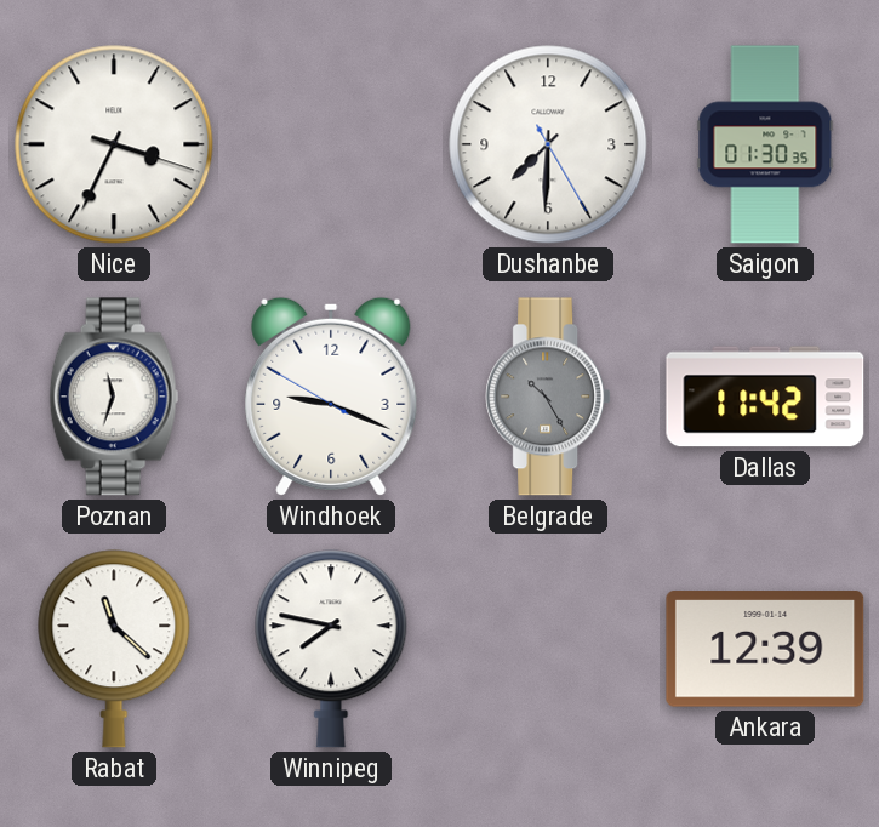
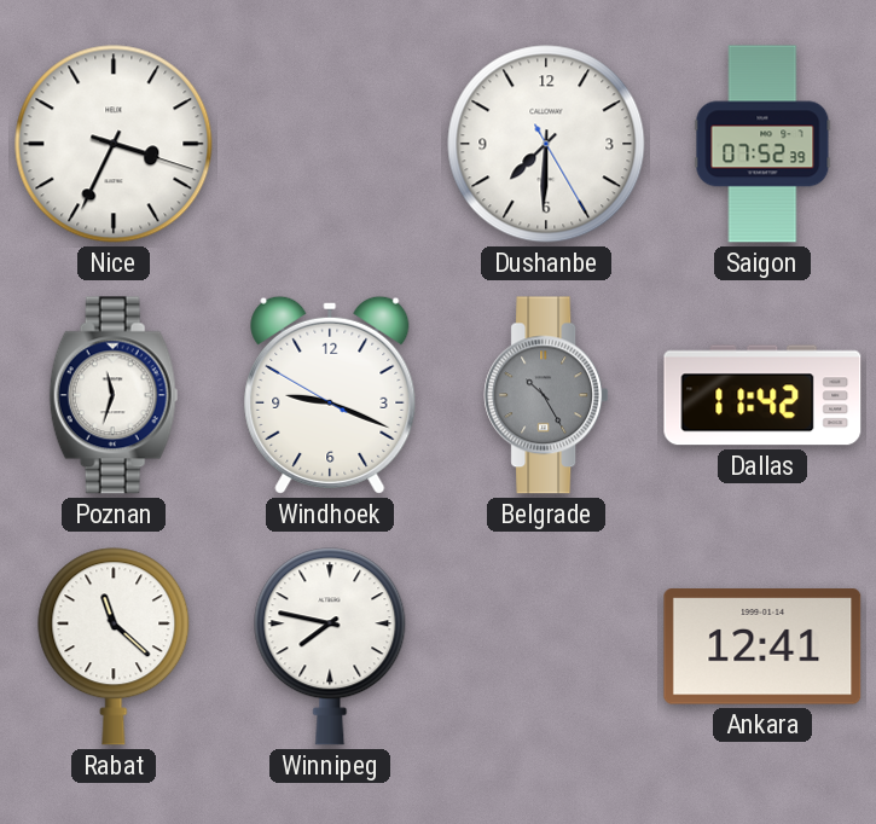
Saigon: 01:30 -> 07:52 (762, 144)
Ankara: 12:39 -> 12:41 (762, 646)
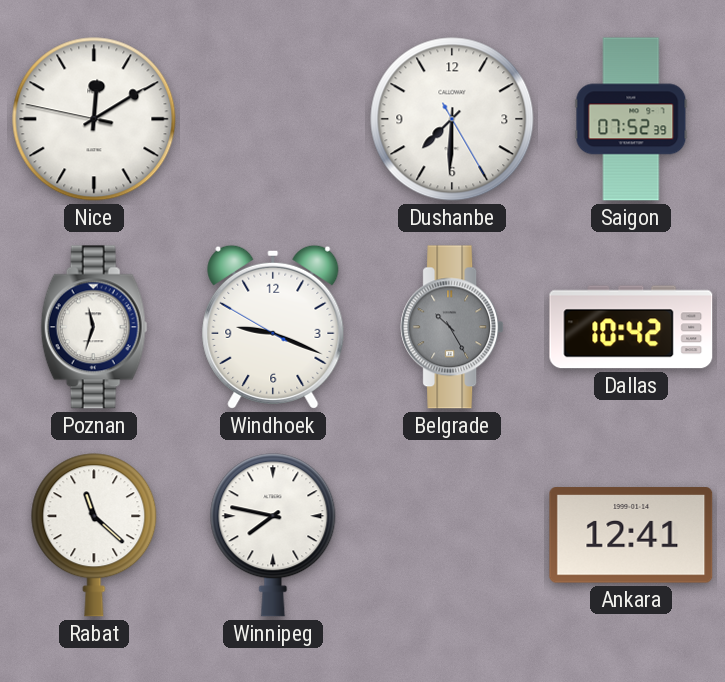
Nice: 3:34 -> 12:09 (94, 119)
Dallas: 11:42 -> 10:42 (631, 327)
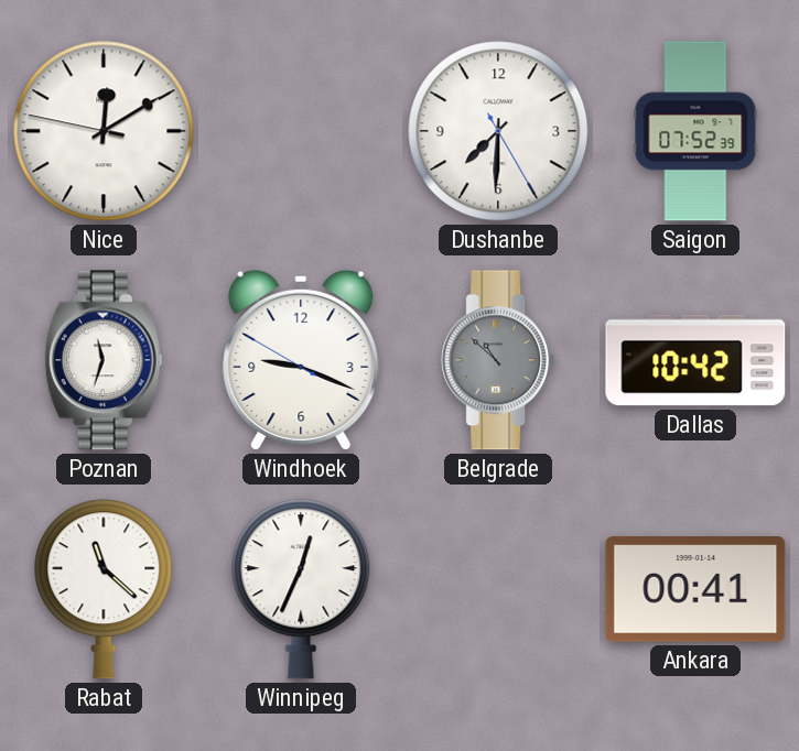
Belgrade: 10:25 -> 10:52 (498, 360)
Winnipeg: 7:47 -> 12:34 (301, 589)
Ankara: 12:41 -> 00:41 (695, 589)
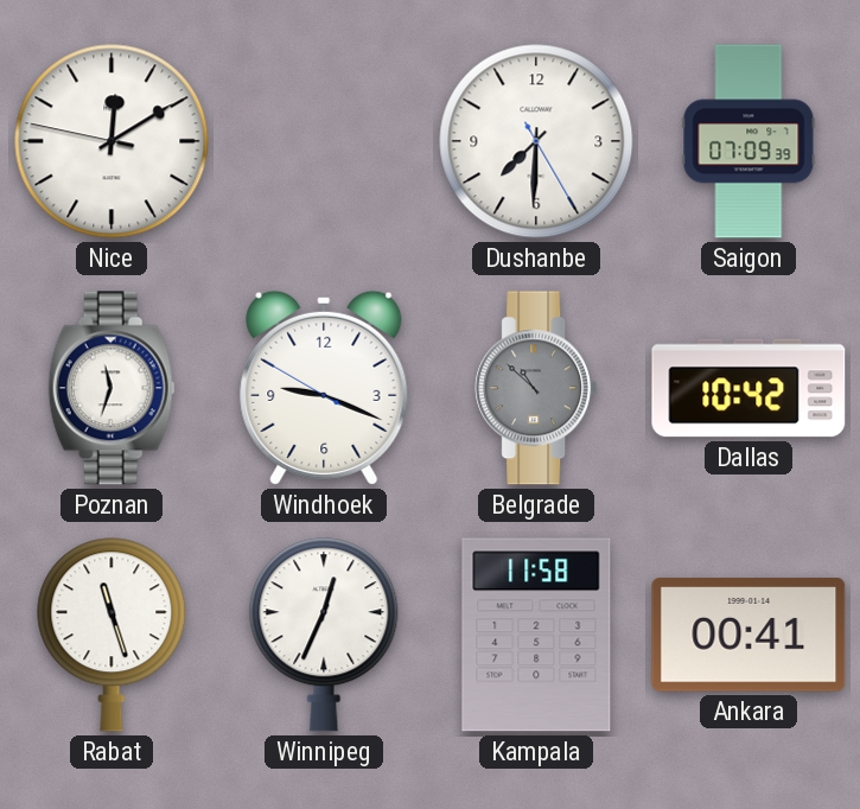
Saigon: 07:52 -> 07:09 (748, 141)
Rabat: 11:22 -> 11:27 (112, 635)
Kampala: none -> 11:58 (536, 635)
